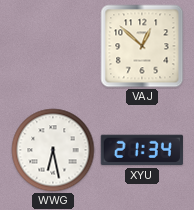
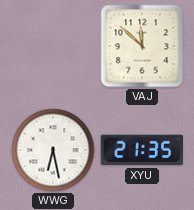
VAJ: 12:52 -> 11:52 (142, 46)
XYU: 21:34 -> 21:35 (142, 150)
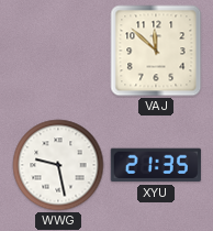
WWG: 6:28 -> 9:28 (58, 165)
